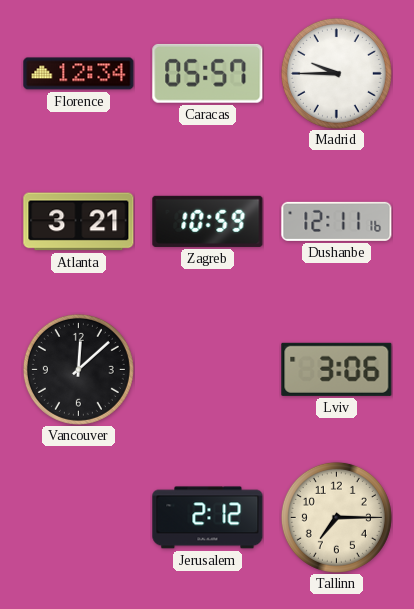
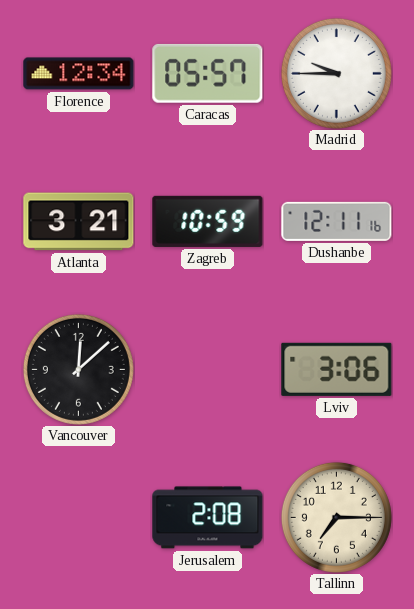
Jerusalem: 2:12 -> 2:08 (208, 518)
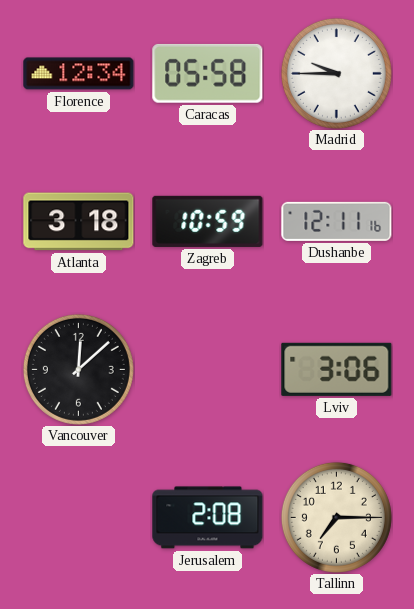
Caracas: 05:57 -> 05:58 (208, 73)
Atlanta: 3:21 -> 3:18 (79, 222)
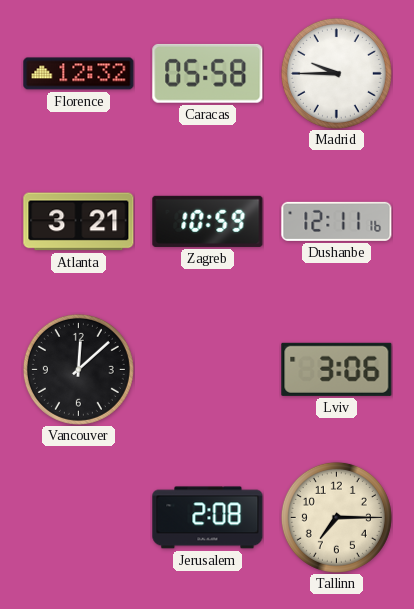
Florence: 12:34 -> 12:32 (79, 74)
Atlanta: 3:18 -> 3:21 (79, 222)
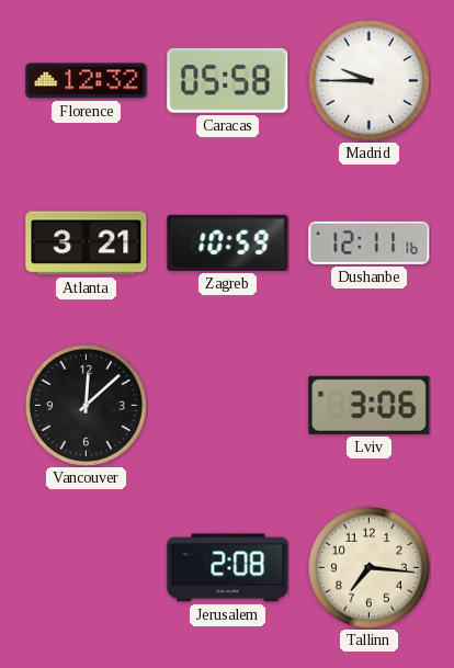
Tallinn: 7:15 -> 7:16 (368, 567)
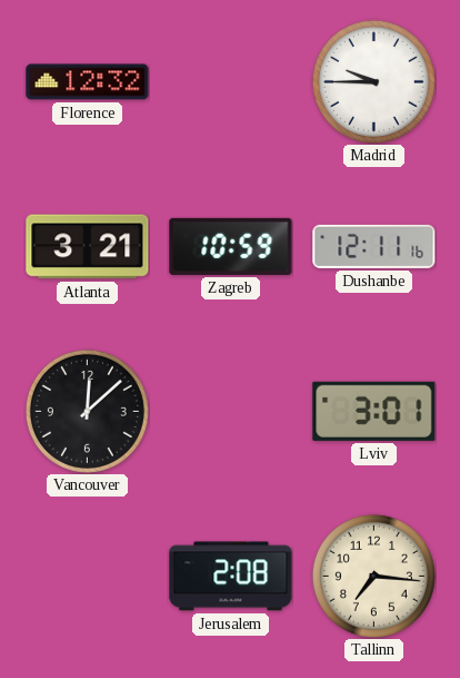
Caracas: 05:58 -> none (228, 80)
Lviv: 3:06 -> 3:01 (374, 411)
